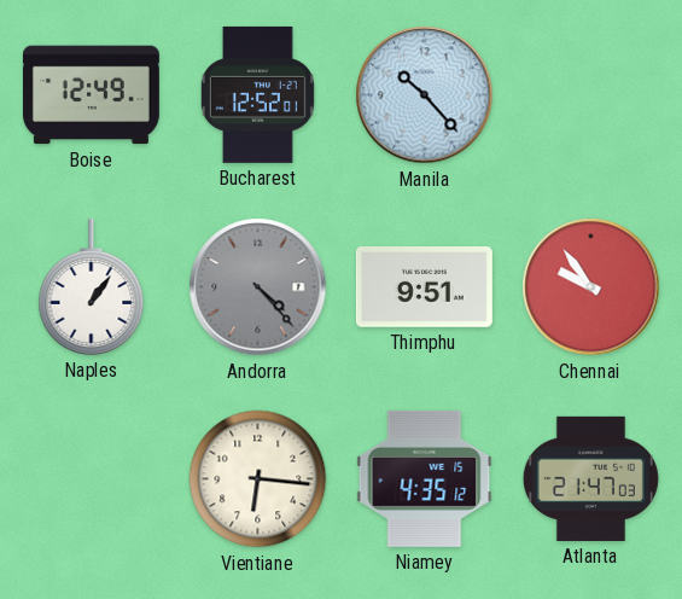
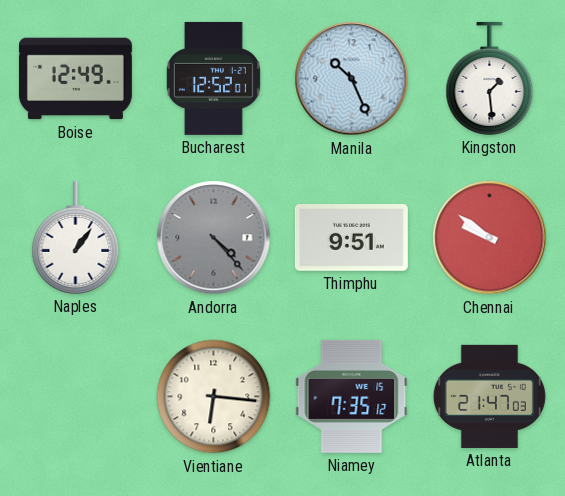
Manila: 10:23 -> 10:26 (352, 79)
Kingston: none -> 1:29 (490, 78)
Chennai: 9:54 -> 9:51 (490, 238)
Niamey: 4:35 -> 7:35 (352, 396)
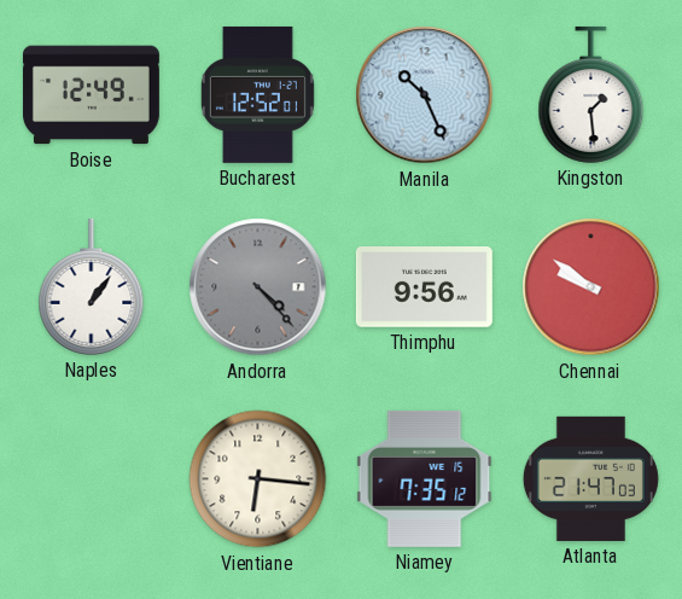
Thimphu: 9:51 -> 9:56 (424, 287)
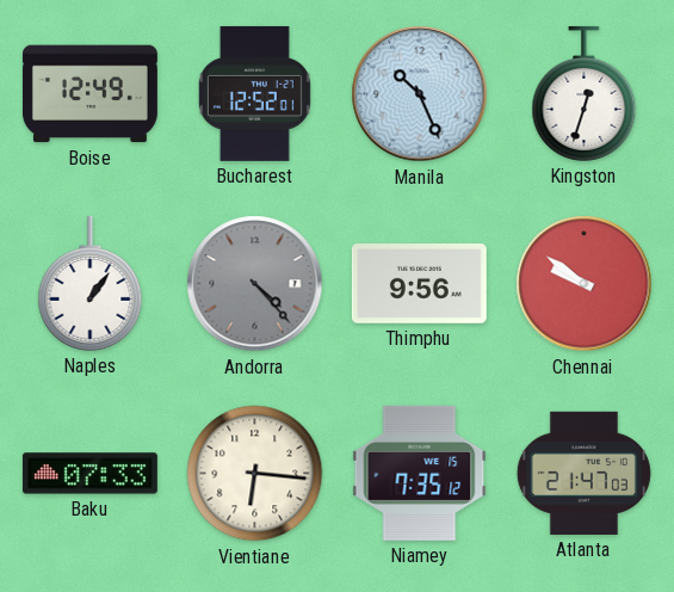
Kingston: 1:29 -> 12:33 (585, 93)
Baku: none -> 07:33 (89, 474)
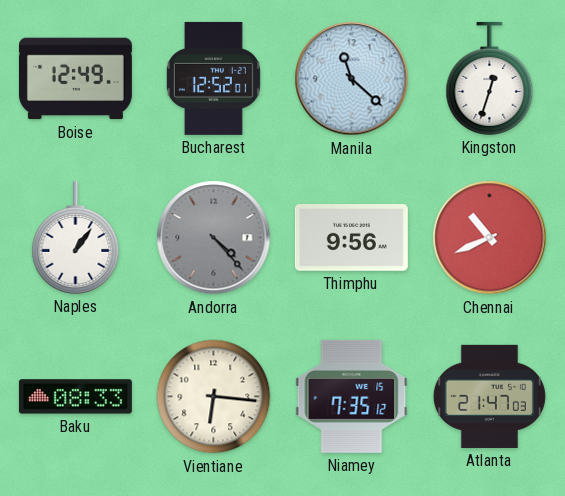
Manila: 10:26 -> 11:22 (352, 79)
Chennai: 9:51 -> 10:41 (490, 238)
Baku: 07:33 -> 08:33 (75, 397)
